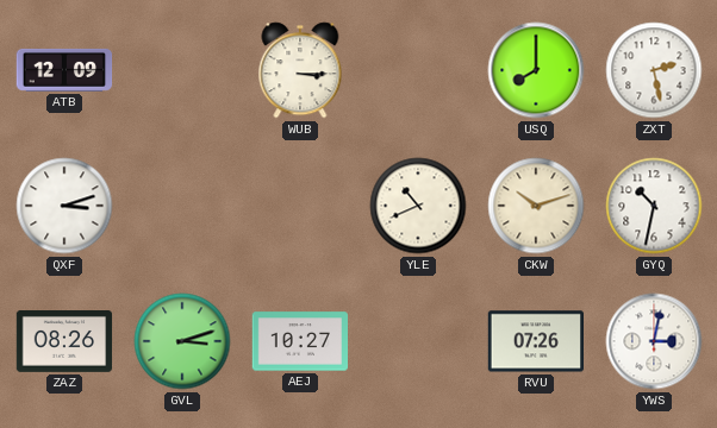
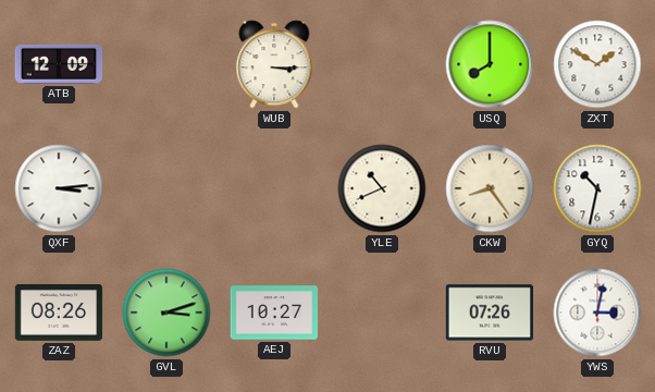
ZXT: 2:28 -> 1:50 (597, 64)
QXF: 3:12 -> 3:14 (59, 188)
CKW: 10:12 -> 8:24 (490, 188)
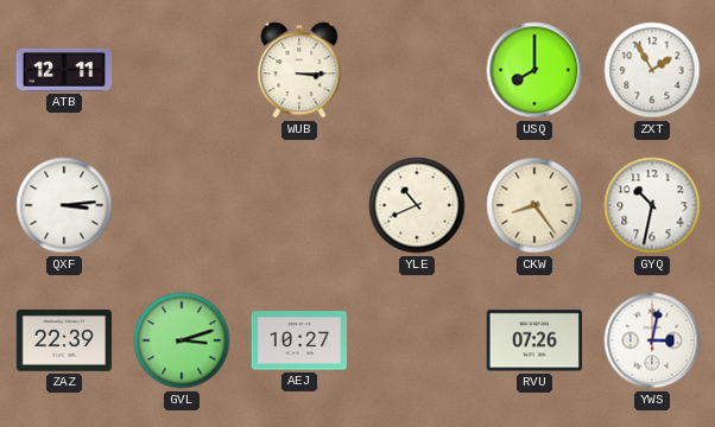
ATB: 12:09 -> 12:11 (64, 70)
ZXT: 1:50 -> 1:55 (652, 70)
ZAZ: 08:26 -> 22:39 (64, 342)
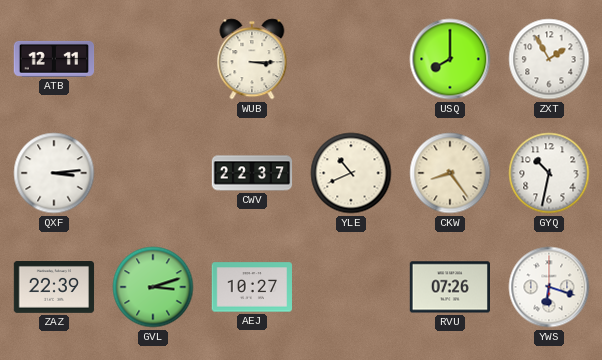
CWV: none -> 22:37 (252, 173)
YWS: 3:02 -> 6:18 (549, 287)
